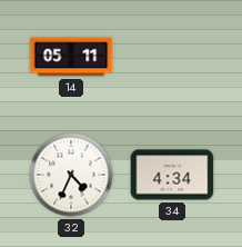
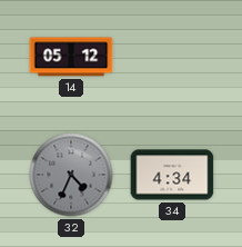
14: 05:11 -> 05:12 (71, 57)
32 dial: white -> grey (71, 175)
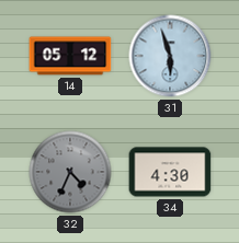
31: none -> 5:57 (170, 56)
34: 4:34 -> 4:30 (170, 172)
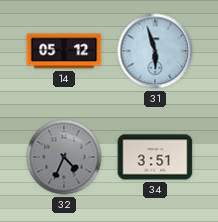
34: 4:30 -> 3:51 (155, 157)
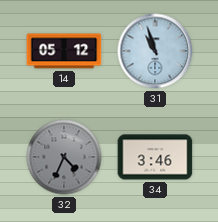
31: 5:57 -> 10:57 (155, 51)
34: 3:51 -> 3:46 (155, 157)
